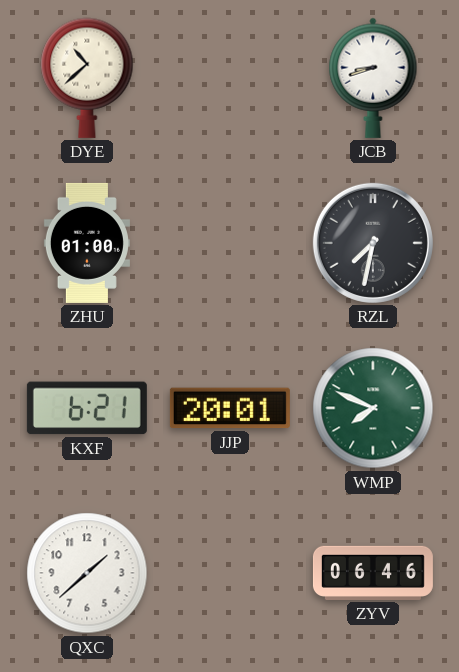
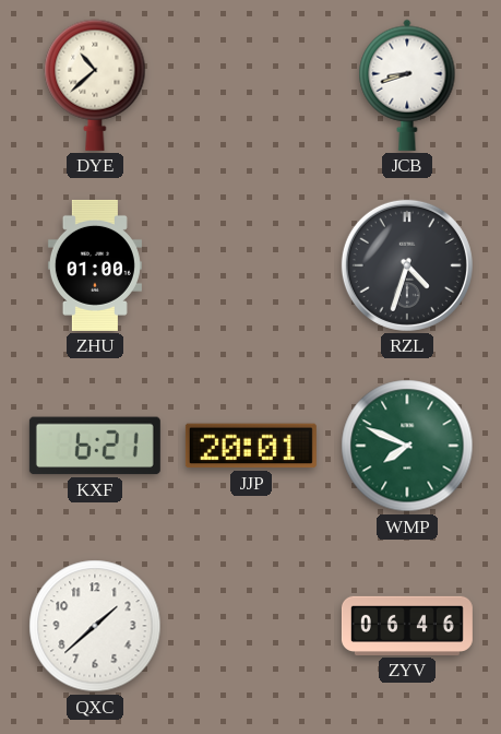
RZL: 7:32 -> 4:33 (407, 265)
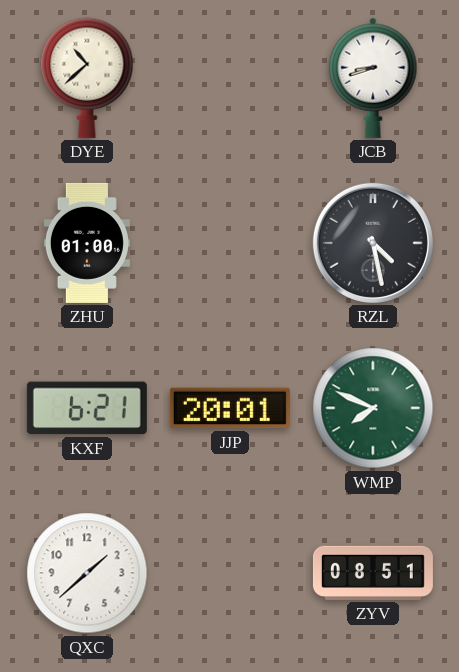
RZL: 4:33 -> 4:28 (373, 243)
ZYV: 06:46 -> 08:51 (373, 573)
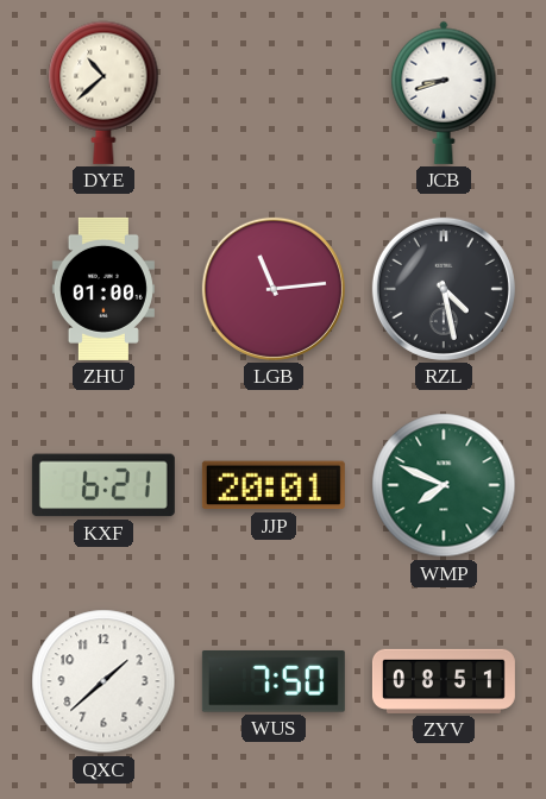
LGB: none -> 11:14 (274, 289)
WUS: none -> 7:50 (274, 681)
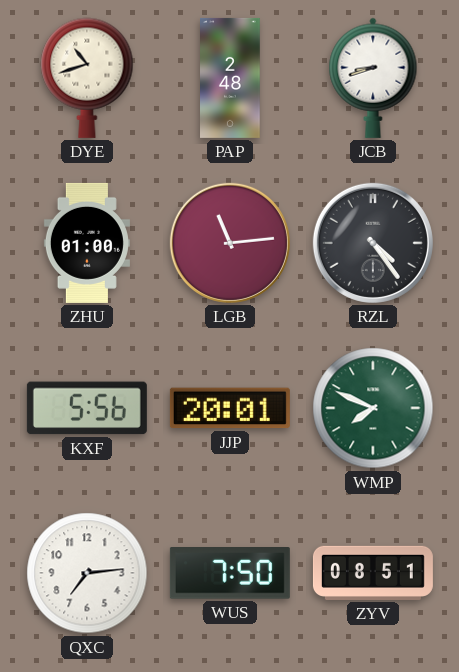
DYE: 10:38 -> 10:42 (87, 78)
PAP: none -> 2:48 (231, 78)
RZL: 4:28 -> 4:24 (373, 243)
KXF: 6:21 -> 5:56 (87, 408)
QXC: 1:38 -> 7:14 (87, 573)
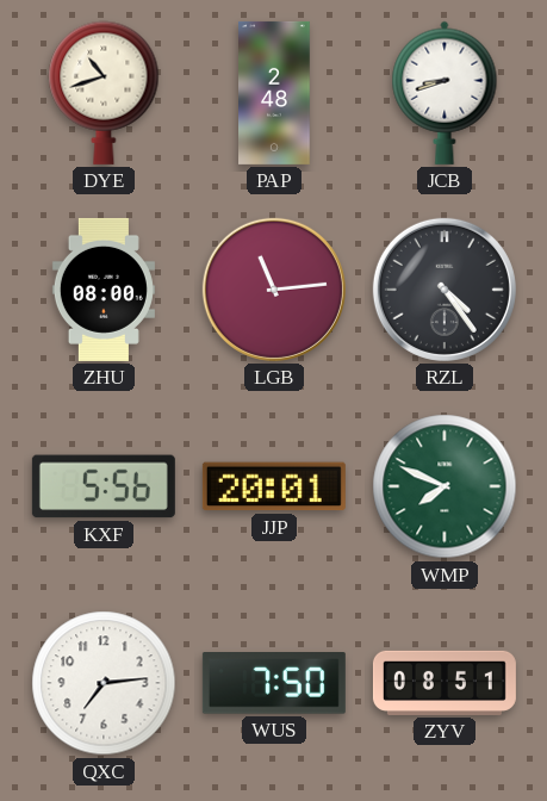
ZHU: 01:00 -> 08:00 (104, 290)
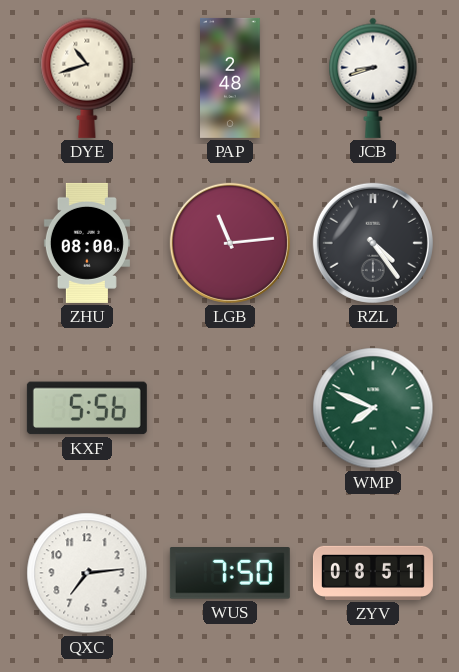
JJP: 20:01 -> none (274, 486)
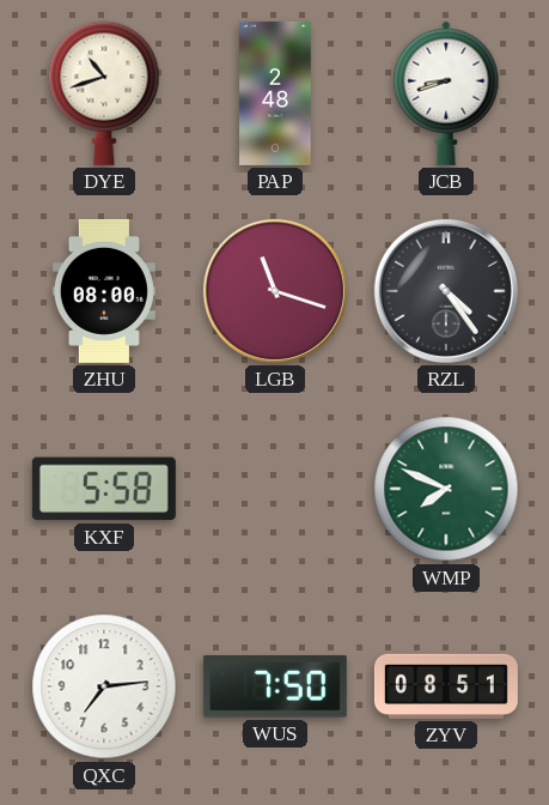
LGB: 11:14 -> 11:18 (275, 291)
KXF: 5:56 -> 5:58 (104, 489)
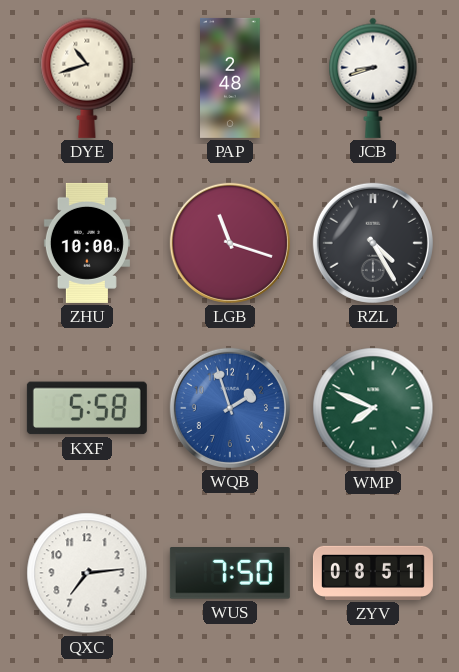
ZHU: 08:00 -> 10:00 (87, 243)
RZL: 4:24 -> 4:25 (373, 243)
WQB: none -> 1:57 (230, 408)
